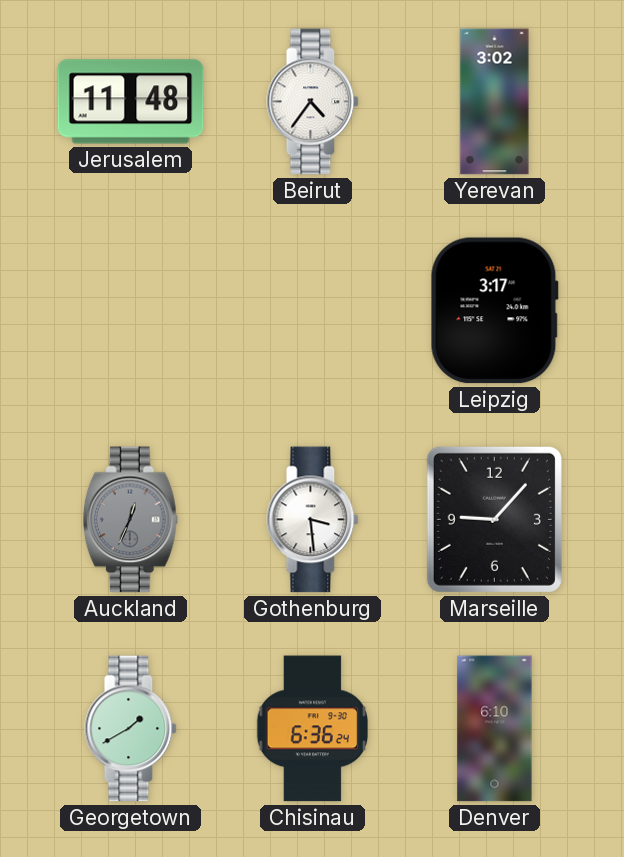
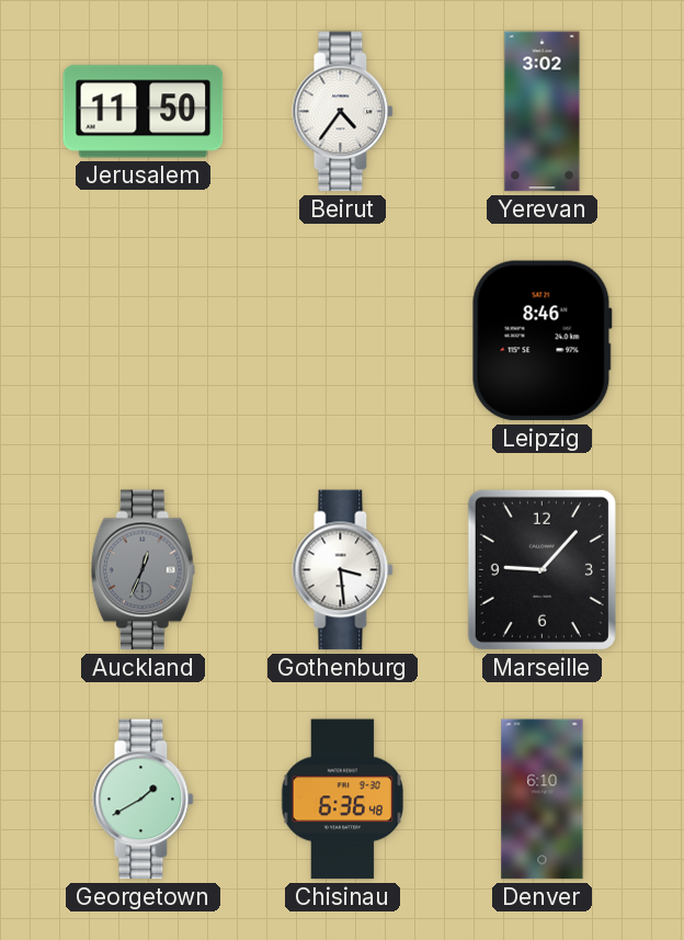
Jerusalem: 11:48 -> 11:50 (144, 112)
Leipzig: 3:17 -> 8:46 (541, 341)
Chisinau: 6:36:24 -> 6:36:48 (342, 800)
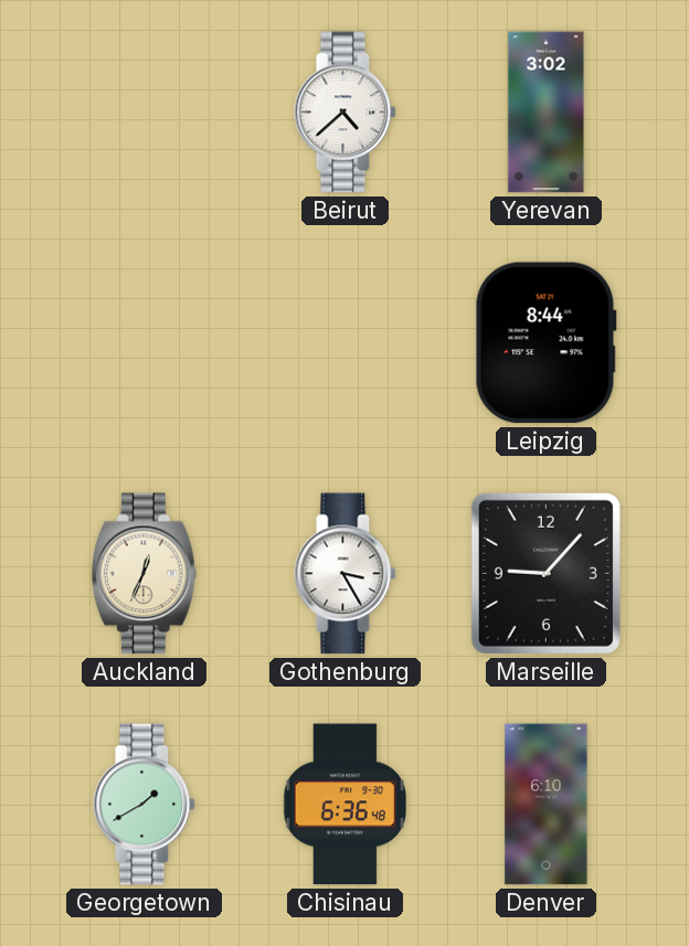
Jerusalem: 11:50 -> none (144, 112)
Beirut: 4:36 -> 4:38 (346, 113)
Leipzig: 8:46 -> 8:44 (545, 343)
Auckland dial: grey -> cream (144, 574)
Gothenburg: 3:29 -> 3:25 (346, 574)
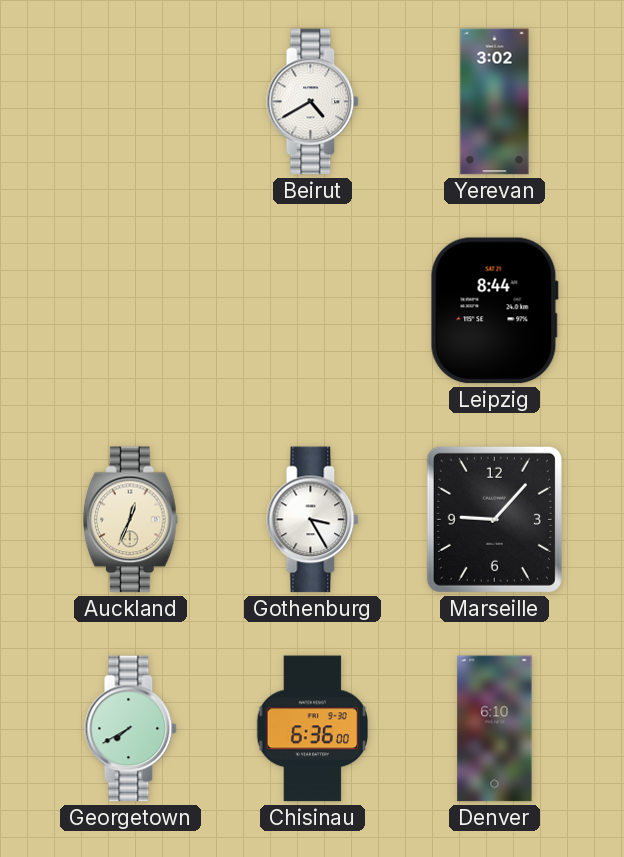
Beirut: 4:38 -> 4:40 (313, 102)
Georgetown: 1:40 -> 7:40 (131, 729)
Chisinau: 6:36:48 -> 6:36:00 (312, 729)
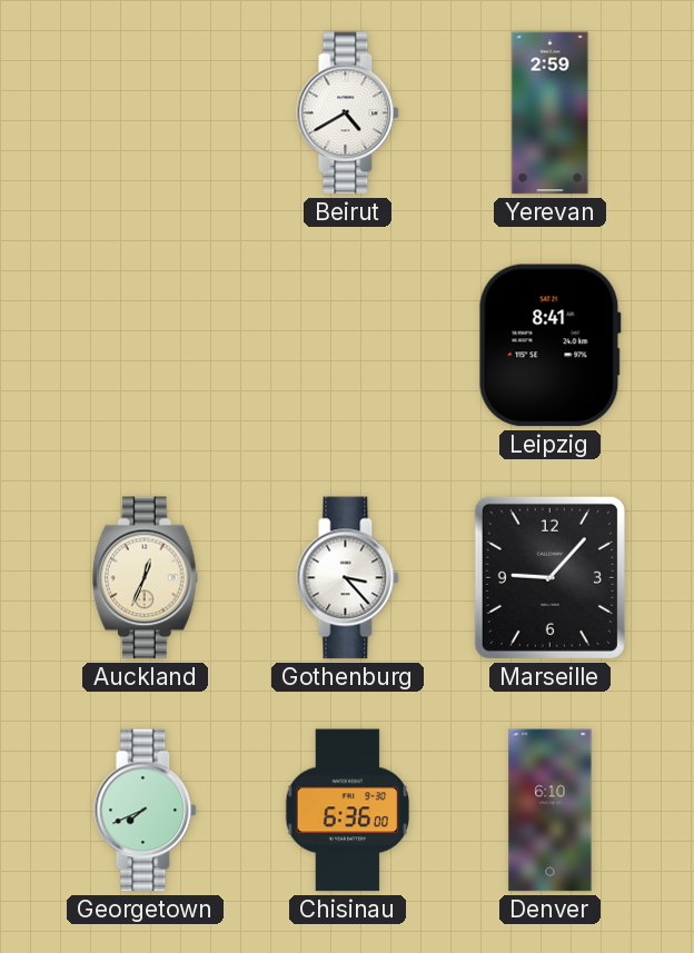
Yerevan: 3:02 -> 2:59 (551, 113)
Leipzig: 8:44 -> 8:41 (549, 346)
Gothenburg: 3:25 -> 3:23 (348, 578)
Georgetown: 7:40 -> 7:41 (146, 811)
